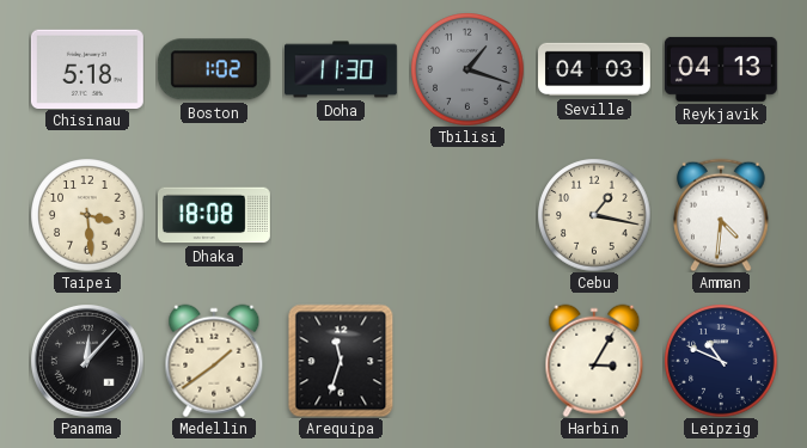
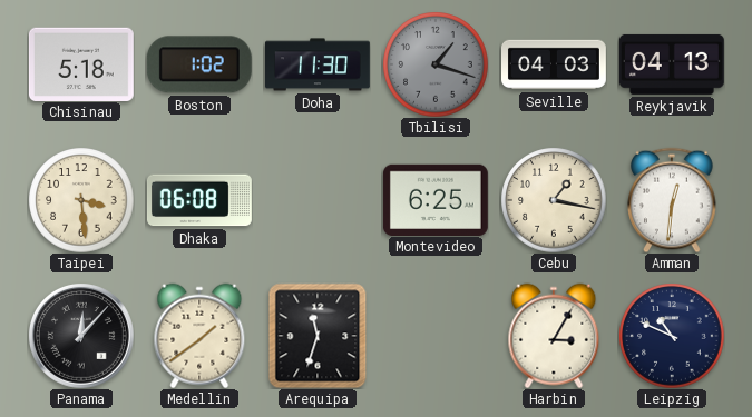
Dhaka: 18:08 -> 06:08 (199, 200)
Montevideo: none -> 6:25 (436, 199)
Amman: 4:31 -> 12:31 (672, 200)
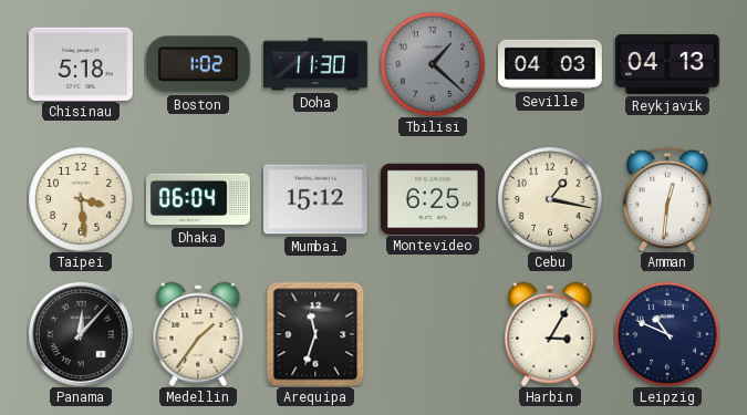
Tbilisi: 1:18 -> 1:22 (433, 64)
Dhaka: 06:08 -> 06:04 (198, 199)
Mumbai: none -> 15:12 (315, 199)
Medellin: 1:39 -> 1:36 (198, 334)
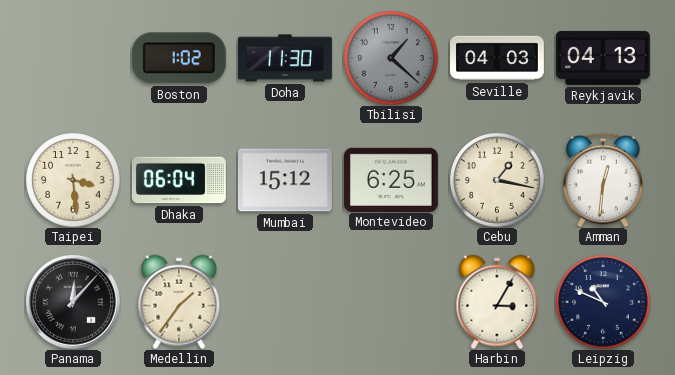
Chisinau: 5:18 -> none (81, 63)
Arequipa: 11:33 -> none (315, 334)
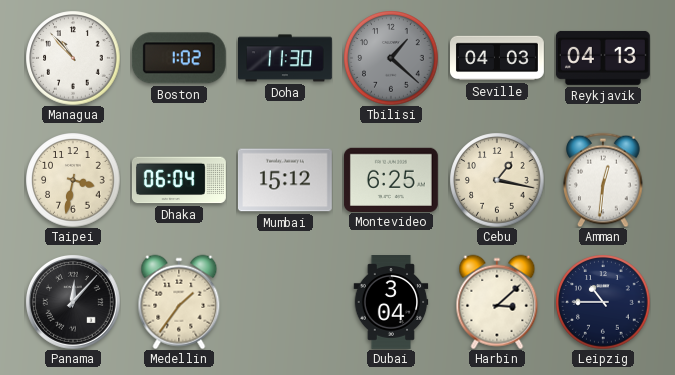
Managua: none -> 10:53 (73, 58)
Taipei: 3:29 -> 3:32 (73, 180)
Dubai: none -> 3:04 (391, 303)
Harbin: 3:05 -> 3:08 (497, 302)
Leipzig: 10:49 -> 10:45 (603, 302)
